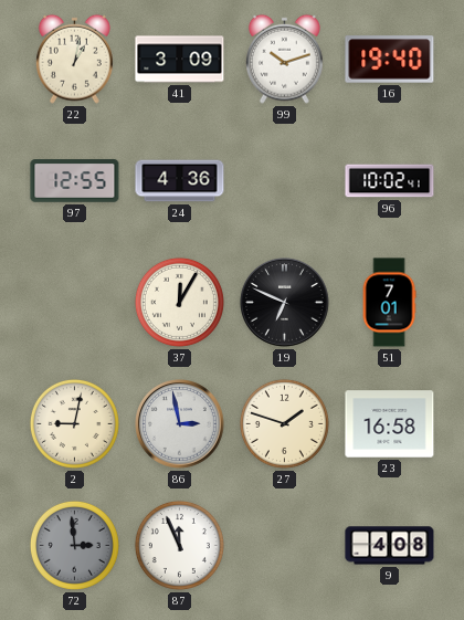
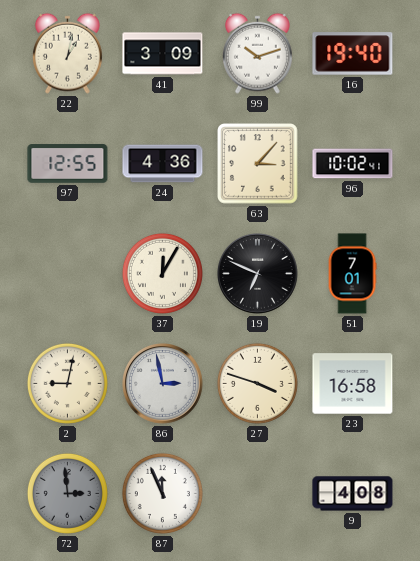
63: none -> 3:07 (258, 164)
27: 1:48 -> 3:48 (257, 383)
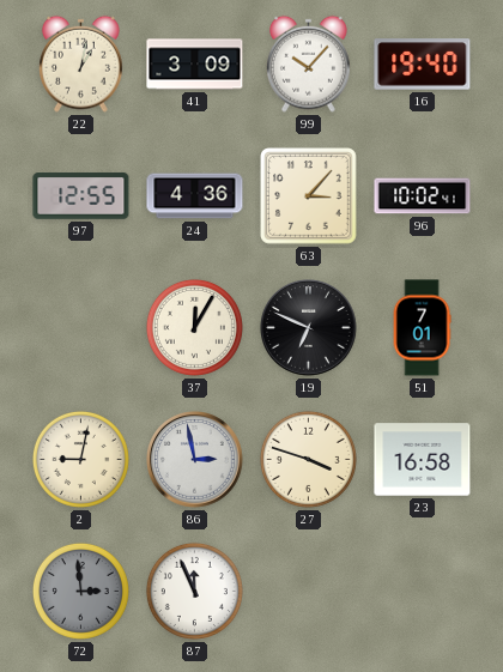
99: 10:12 -> 10:07 (308, 63)
9: 4:08 -> none (353, 494)
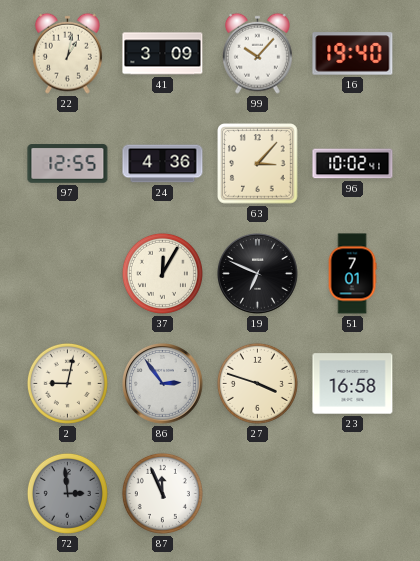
86: 2:58 -> 2:54 (163, 384)
